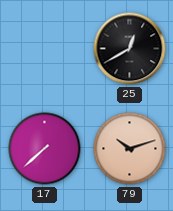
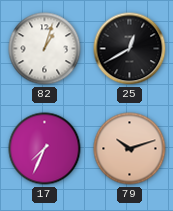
82: none -> 1:03 (45, 49)
17: 7:38 -> 7:34 (45, 149)
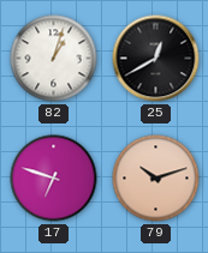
17: 7:34 -> 6:48 (54, 179)
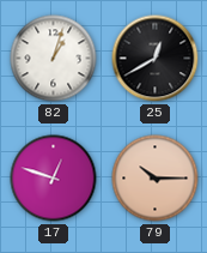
17: 6:48 -> 12:48 (54, 179)
79: 10:12 -> 10:15 (156, 179)
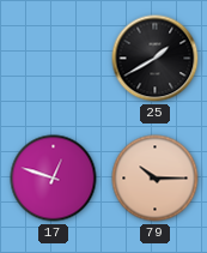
82: 1:03 -> none (54, 59)
25: 12:40 -> 1:40 (156, 59)
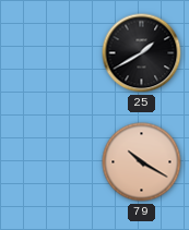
17: 12:48 -> none (54, 179)
79: 10:15 -> 10:20 (142, 162)
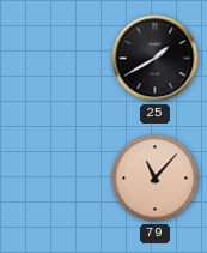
79: 10:20 -> 11:07 (156, 179)
